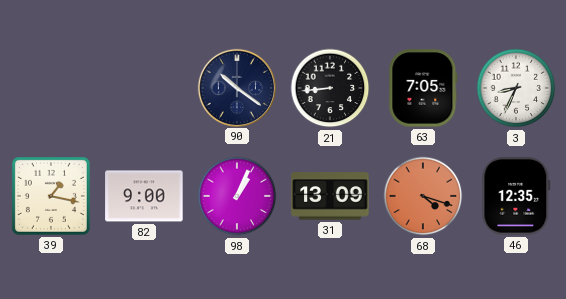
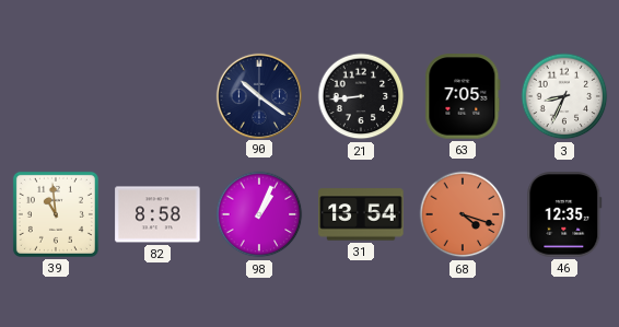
39: 1:17 -> 10:59 (56, 214)
82: 9:00 -> 8:58 (157, 214)
31: 13:09 -> 13:54 (361, 214)
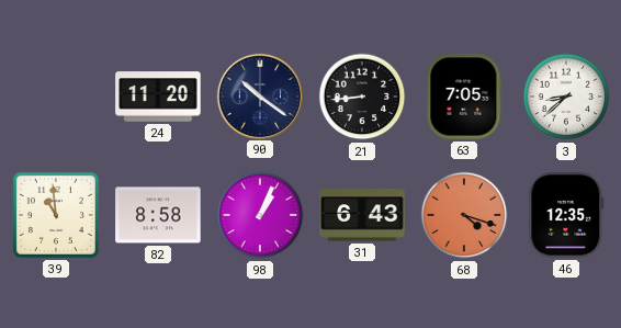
24: none -> 11:20 (158, 97)
3: 8:34 -> 8:38 (566, 97)
31: 13:54 -> 6:43 (362, 215)
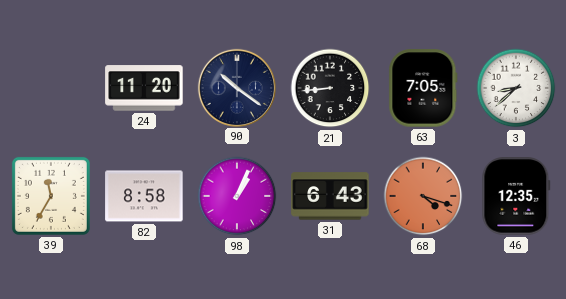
39: 10:59 -> 11:35 (51, 196)
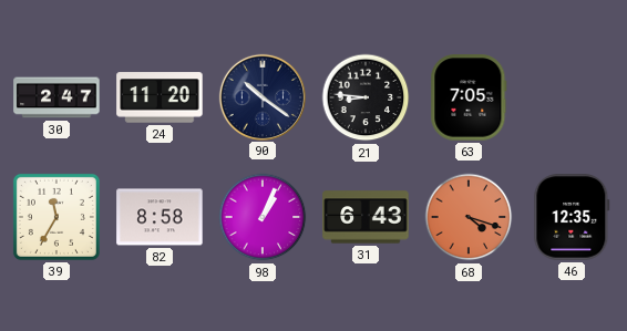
30: none -> 2:47 (56, 97)
21: 8:44 -> 8:46 (366, 97)
3: 8:38 -> none (516, 88)
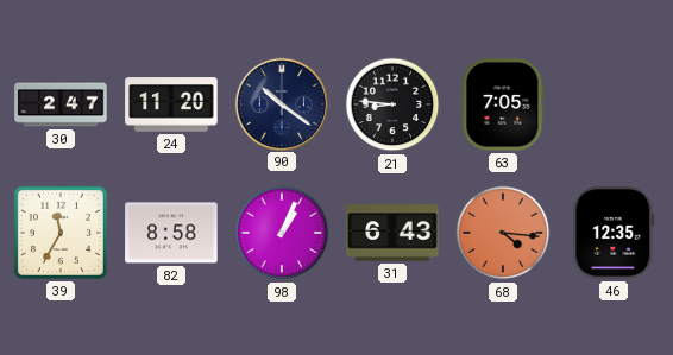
68: 4:18 -> 4:16 (503, 233)
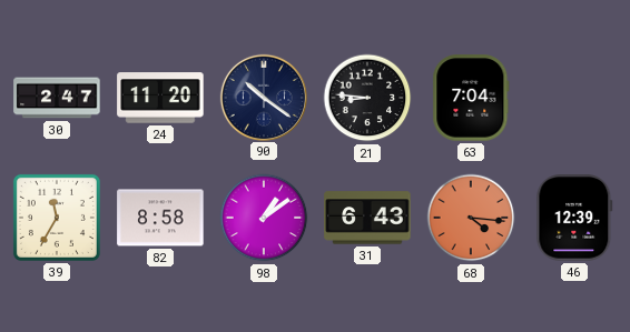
63: 7:05 -> 7:04 (471, 98)
98: 1:04 -> 1:09 (264, 218)
46: 12:35 -> 12:39 (574, 218)
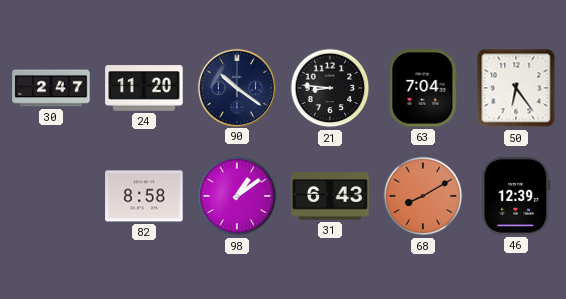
50: none -> 6:24 (516, 88)
39: 11:35 -> none (57, 218)
68: 4:16 -> 8:10 (423, 196)
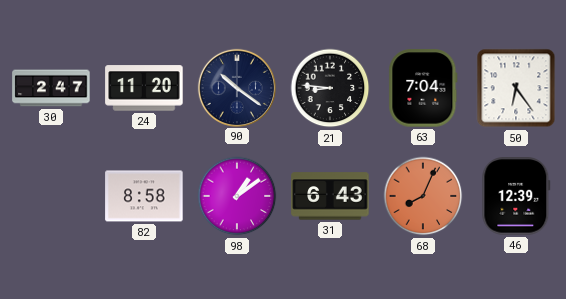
68: 8:10 -> 8:04 (423, 196)
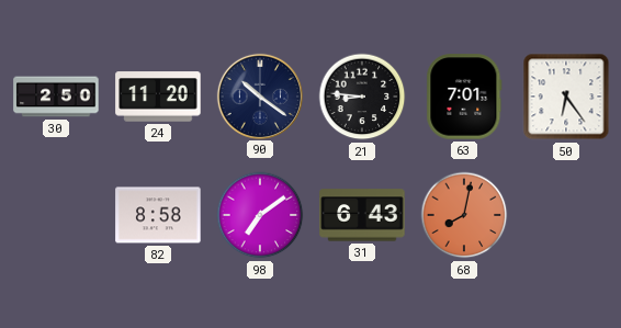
30: 2:47 -> 2:50 (56, 97)
63: 7:04 -> 7:01 (464, 97)
98: 1:09 -> 7:09 (260, 215)
68: 8:04 -> 8:02 (464, 215)
46: 12:39 -> none (516, 196)
